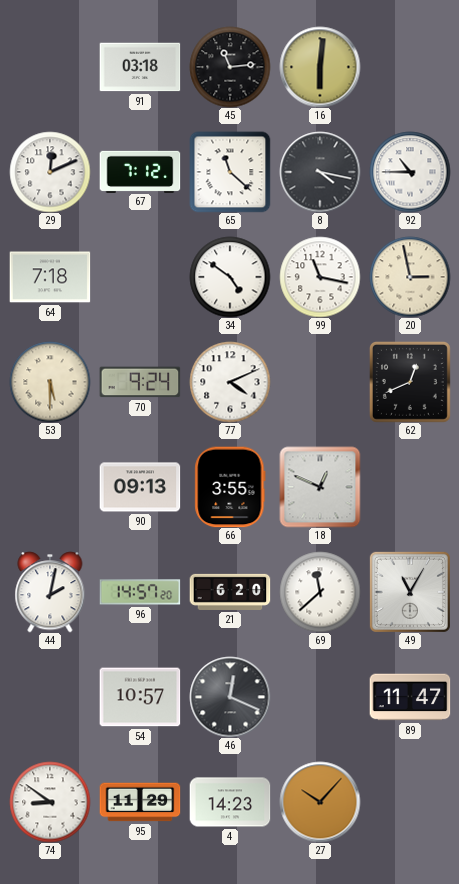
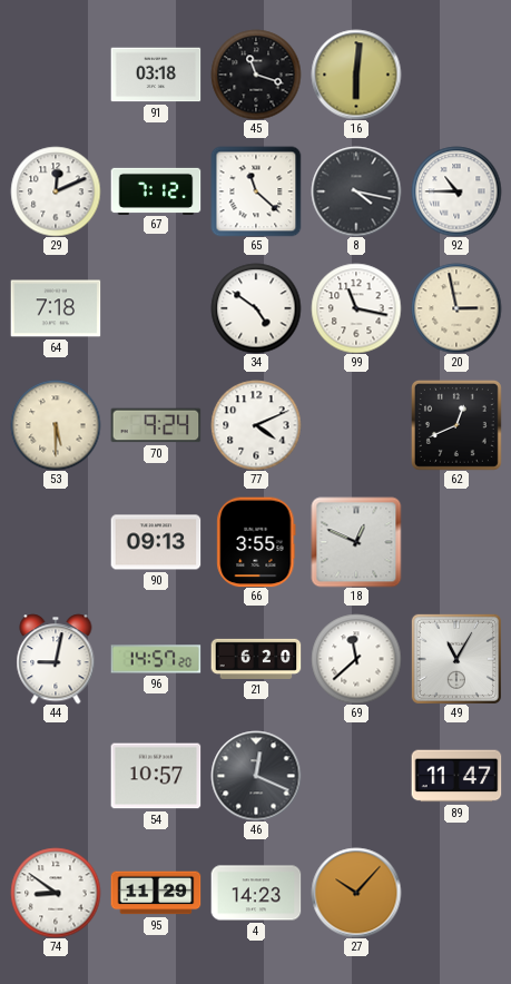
45: 11:14 -> 11:18 (256, 75)
44: 2:02 -> 9:02 (56, 659)
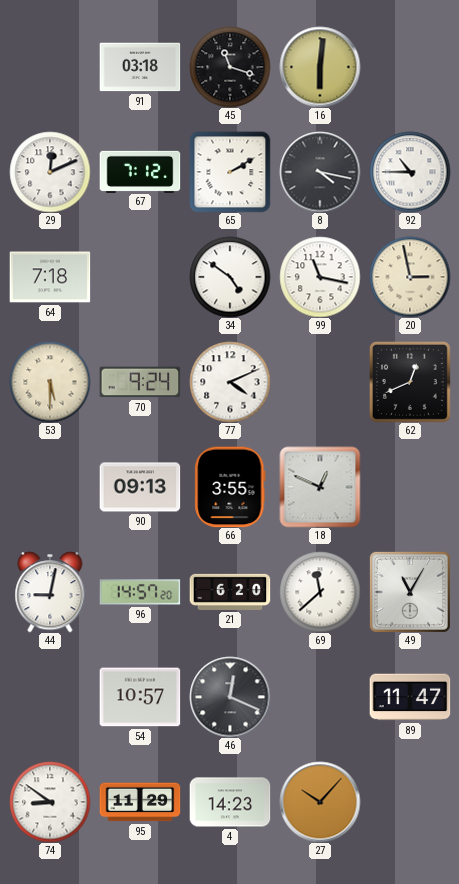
65: 11:22 -> 2:10 (230, 172)
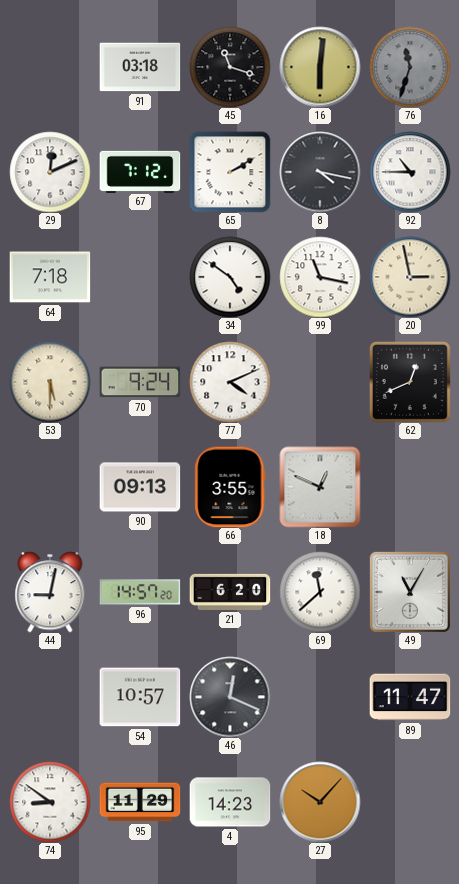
76: none -> 11:33 (410, 67)
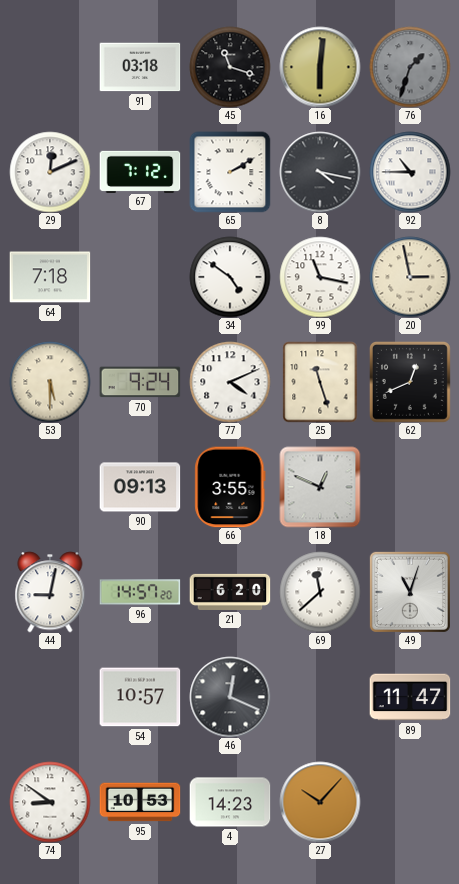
76: 11:33 -> 1:33 (410, 67)
25: none -> 11:27 (320, 382)
49: 11:05 -> 11:03 (410, 592)
95: 11:29 -> 10:53 (140, 802)
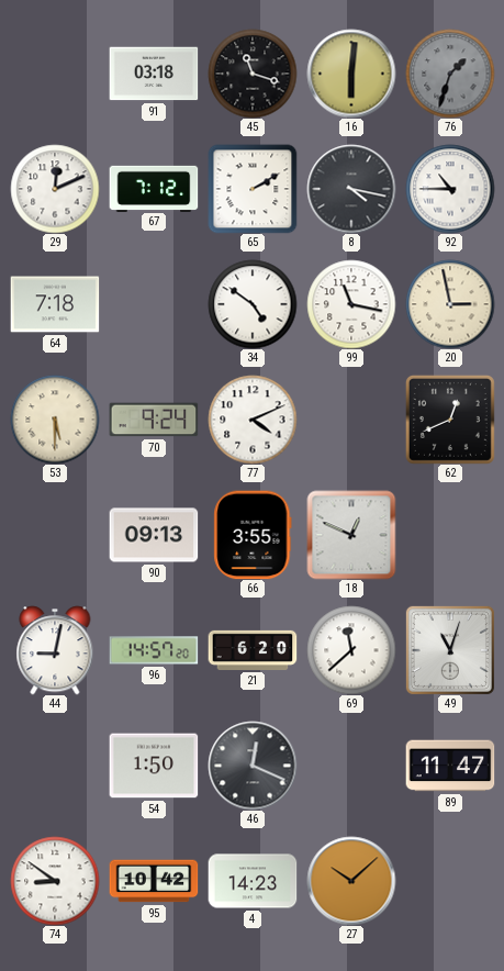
25: 11:27 -> none (320, 382)
54: 10:57 -> 1:50 (154, 766)
95: 10:53 -> 10:42 (154, 881)
27: 10:07 -> 10:08 (351, 881)
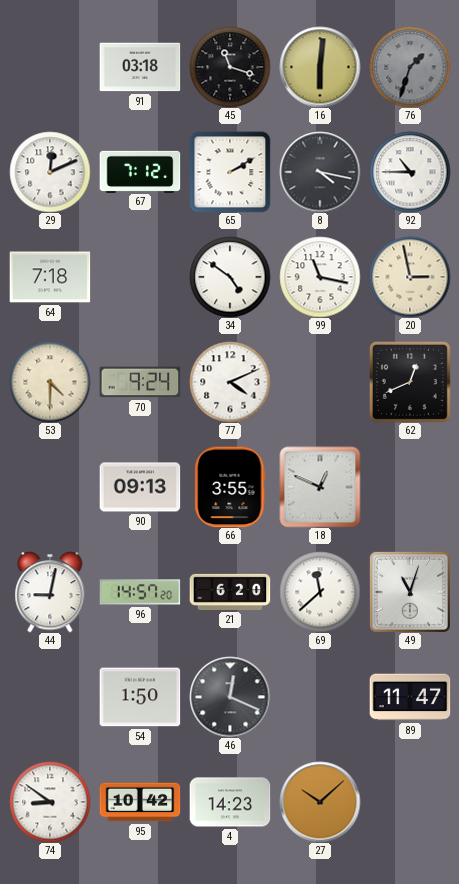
53: 5:30 -> 4:30 (50, 382)
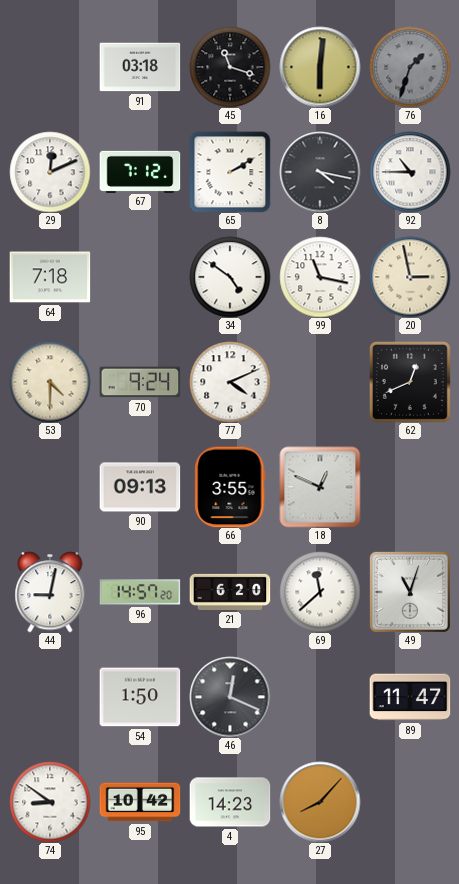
27: 10:08 -> 8:07 (320, 802)
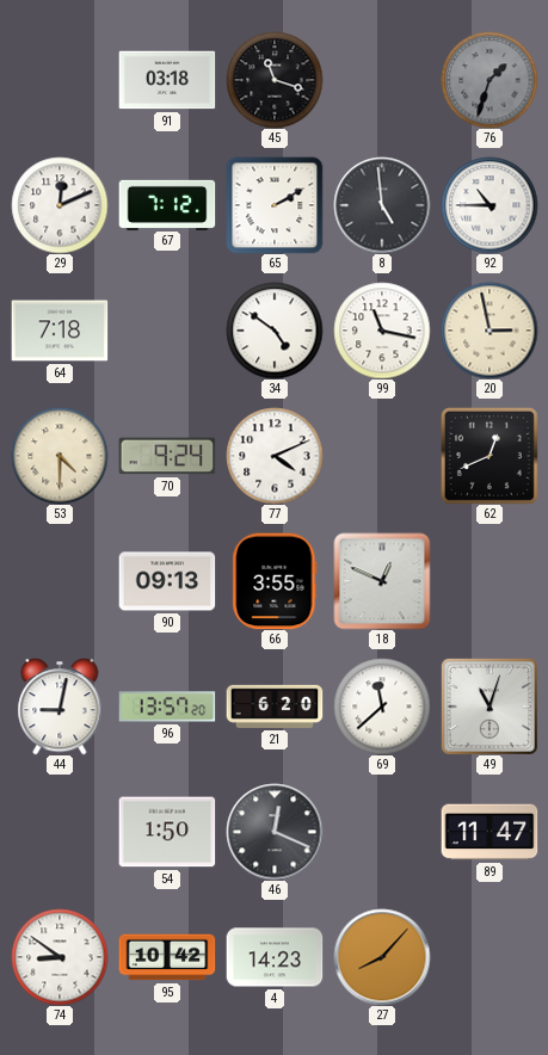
16: 6:01 -> none (320, 67)
8: 4:17 -> 4:59 (382, 205)
96: 14:57 -> 13:57 (167, 707)
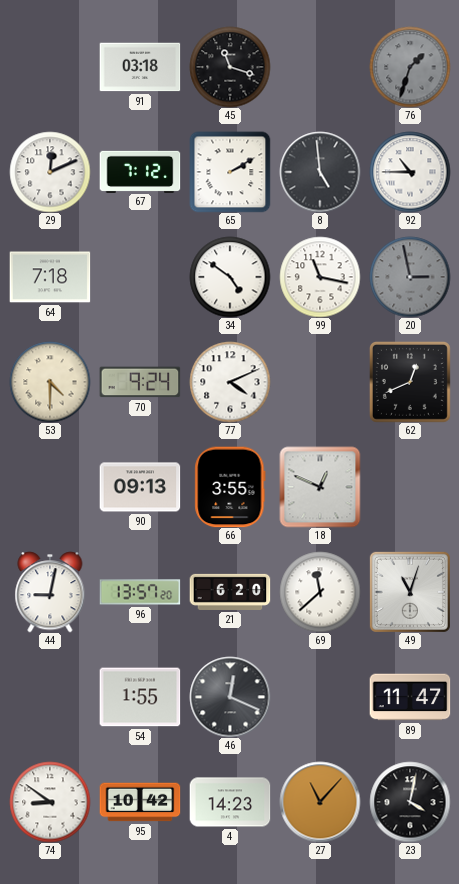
20 dial: cream -> grey (410, 277)
54: 1:50 -> 1:55 (140, 697)
27: 8:07 -> 11:07 (320, 802)
23: none -> 4:02 (410, 802)
